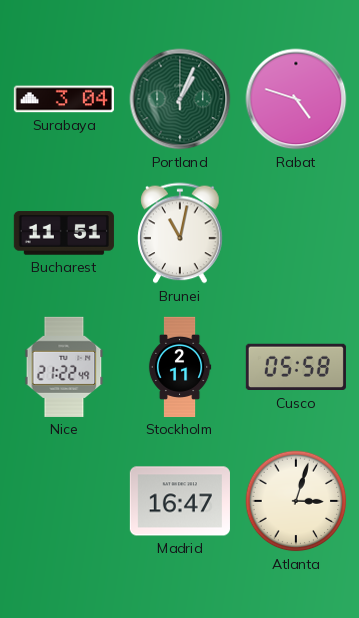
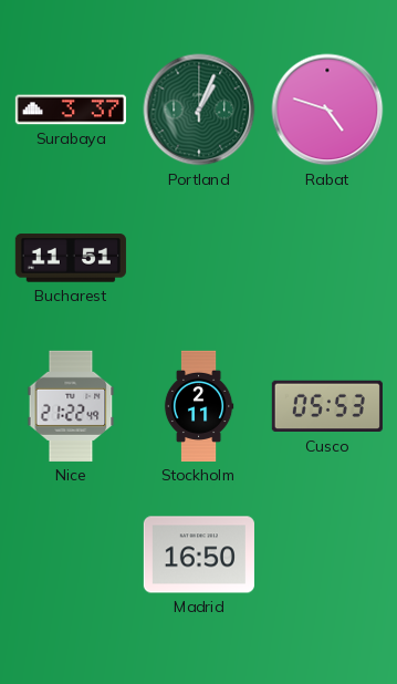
Surabaya: 3:04 -> 3:37 (71, 110)
Brunei: 11:02 -> none (180, 233)
Cusco: 05:58 -> 05:53 (327, 406)
Madrid: 16:47 -> 16:50 (199, 555)
Atlanta: 3:03 -> none (296, 501)
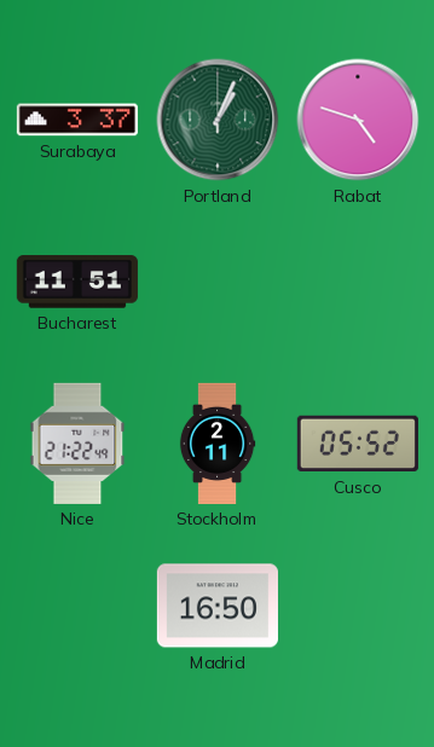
Cusco: 05:53 -> 05:52 (358, 444)
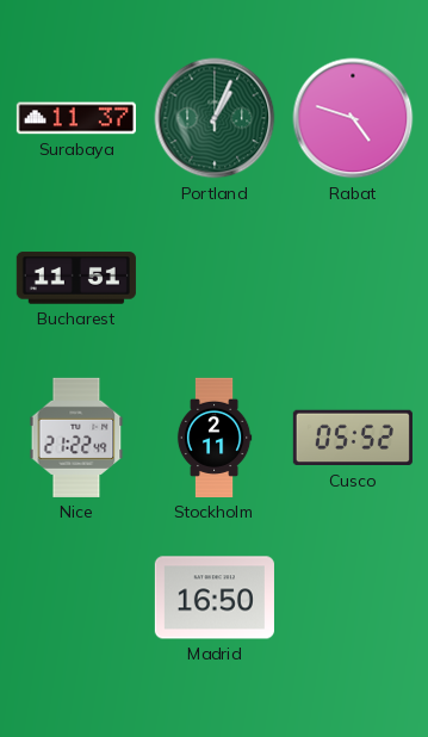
Surabaya: 3:37 -> 11:37 (76, 118)
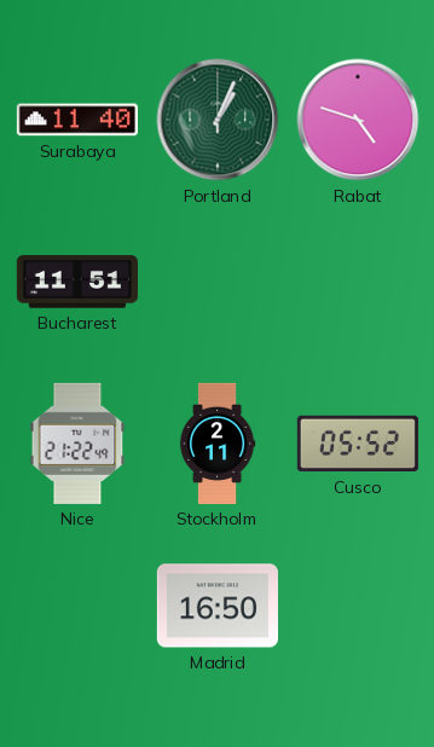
Surabaya: 11:37 -> 11:40 (77, 120)
